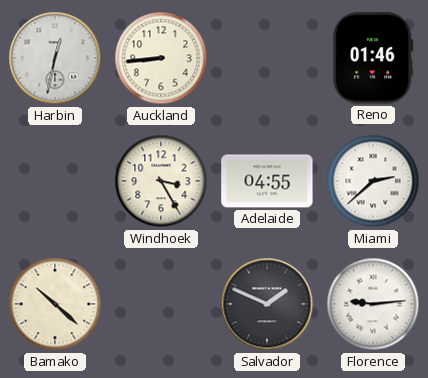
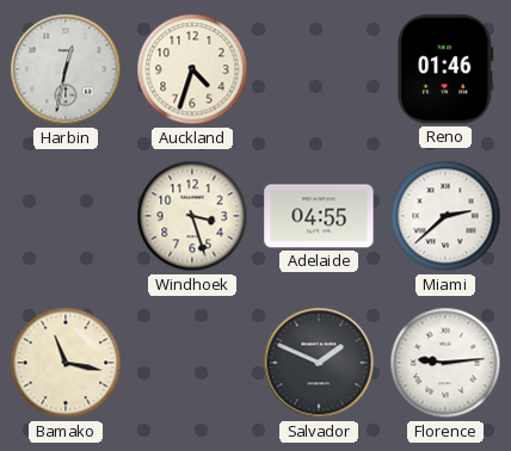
Auckland: 8:44 -> 4:33 (192, 69)
Windhoek: 3:25 -> 3:27 (192, 216)
Bamako: 10:22 -> 11:17 (66, 363)
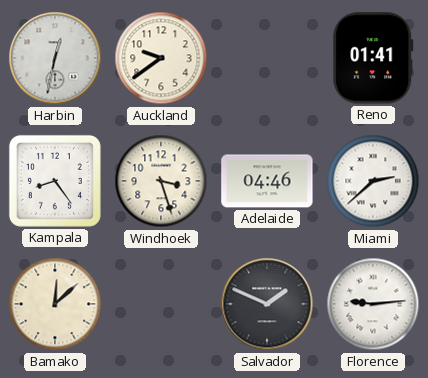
Auckland: 4:33 -> 9:39 (161, 58)
Reno: 01:46 -> 01:41 (373, 58)
Kampala: none -> 8:24 (55, 181)
Adelaide: 04:55 -> 04:46 (267, 181)
Bamako: 11:17 -> 12:08 (55, 304)
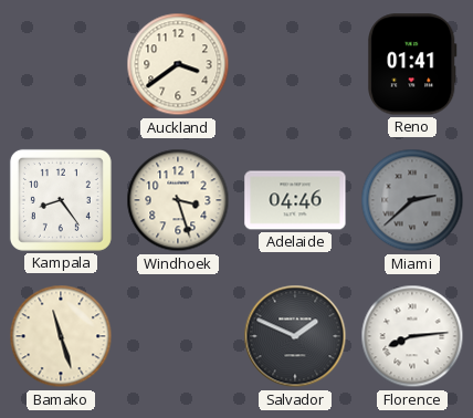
Harbin: 12:32 -> none (55, 58)
Auckland: 9:39 -> 3:39 (178, 64)
Miami dial: white -> grey (412, 200)
Bamako: 12:08 -> 11:27 (61, 336)
Florence: 9:14 -> 8:14 (412, 336)
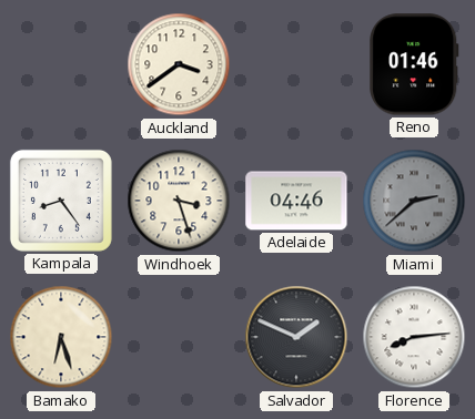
Reno: 01:41 -> 01:46 (414, 64)
Bamako: 11:27 -> 6:27 (61, 337)
